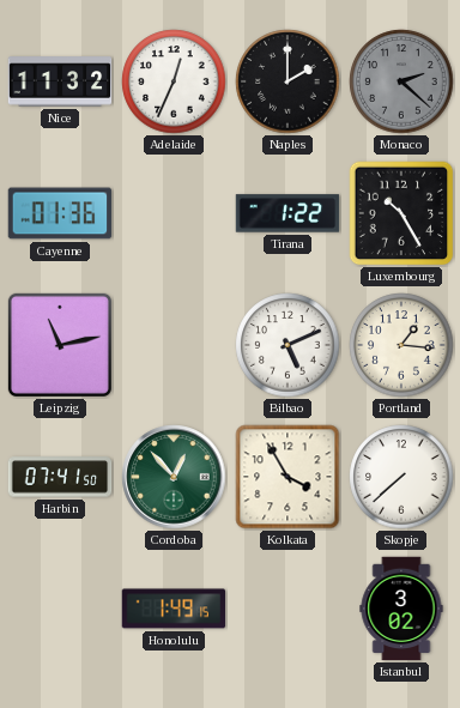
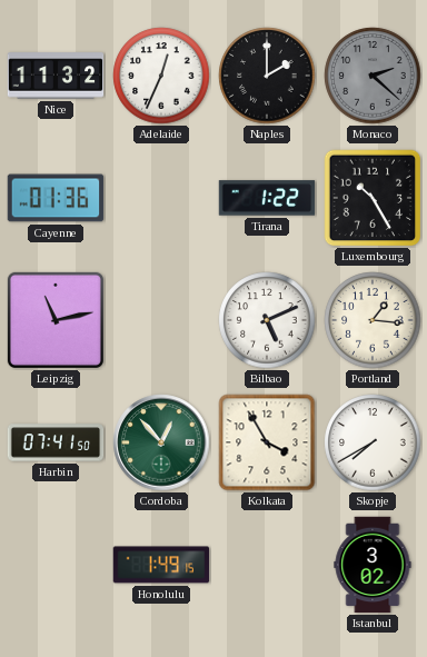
Skopje: 7:38 -> 7:40 (373, 442)
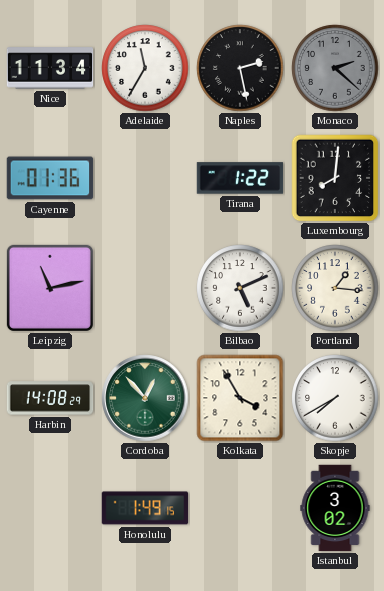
Nice: 11:32 -> 11:34 (50, 68)
Adelaide: 12:34 -> 11:35 (145, 68)
Naples: 2:00 -> 2:28 (240, 68)
Luxembourg: 10:25 -> 8:01 (335, 178)
Harbin: 07:41 -> 14:08 (50, 398)
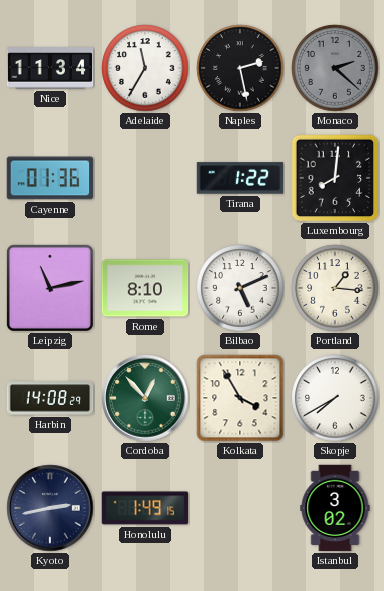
Rome: none -> 8:10 (145, 288)
Kyoto: none -> 2:43 (50, 508)
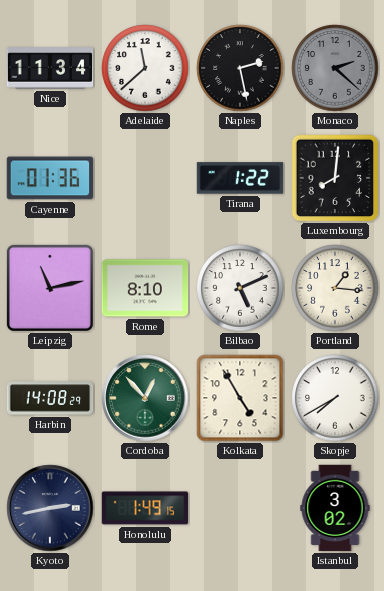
Adelaide: 11:35 -> 11:38 (145, 68)
Kolkata: 3:55 -> 4:55 (240, 398)
